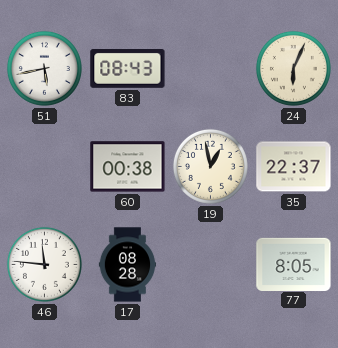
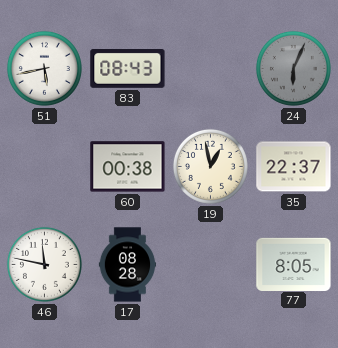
24 dial: cream -> grey (293, 68)
46: 11:46 -> 11:47 (44, 264)
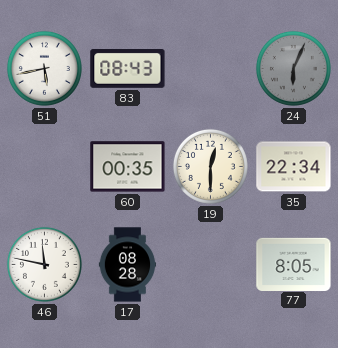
60: 00:38 -> 00:35 (128, 167)
19: 12:58 -> 12:30 (210, 166)
35: 22:37 -> 22:34 (294, 167)
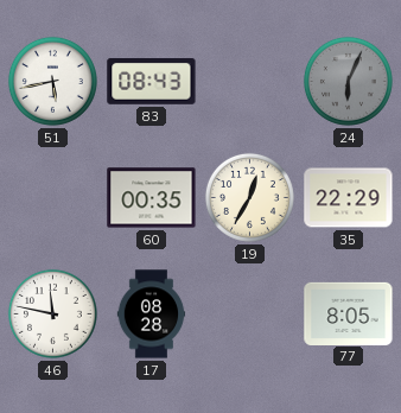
19: 12:30 -> 12:35 (249, 197)
35: 22:34 -> 22:29 (349, 198)
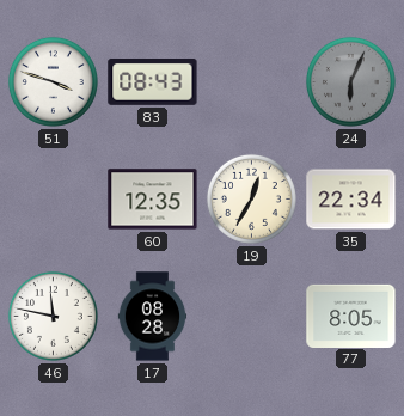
51: 5:43 -> 3:48 (53, 81)
60: 00:35 -> 12:35 (153, 200)
35: 22:29 -> 22:34 (351, 200)
